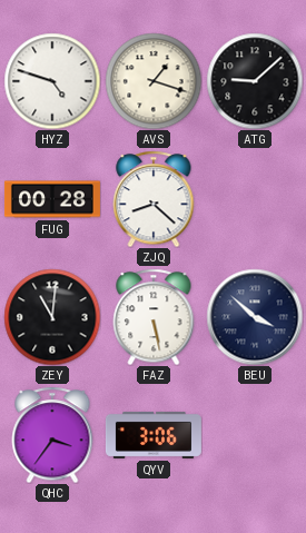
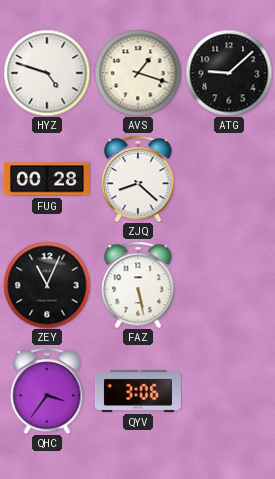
ZEY: 11:01 -> 11:04 (47, 285)
BEU: 3:52 -> none (255, 317)
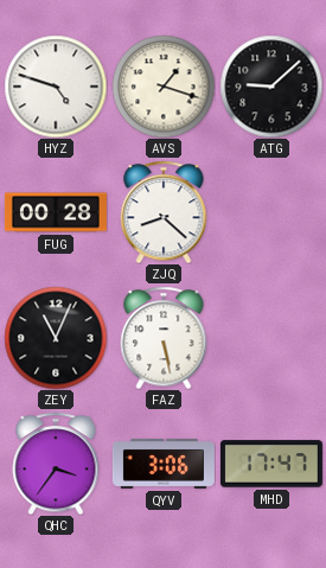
MHD: none -> 17:47 (271, 464)
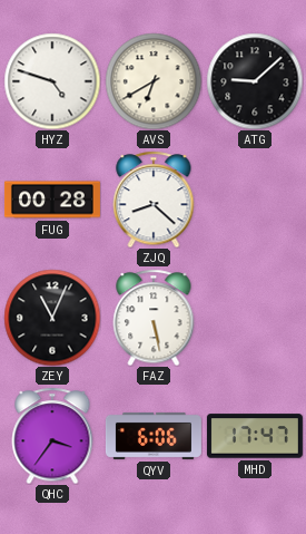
AVS: 1:18 -> 6:40 (154, 81)
QYV: 3:06 -> 6:06 (154, 436)
